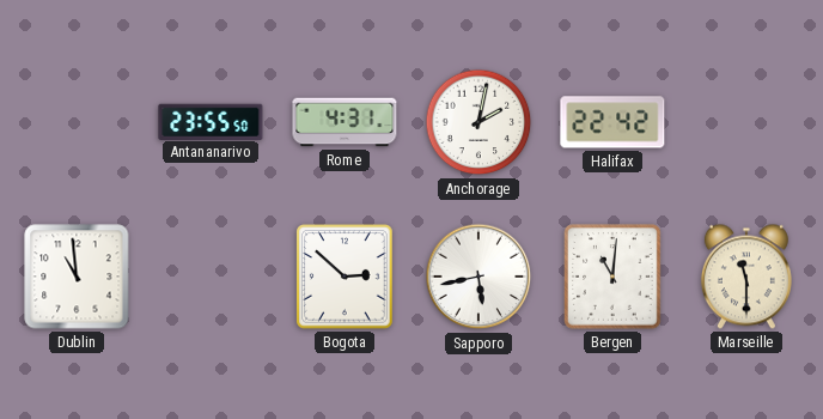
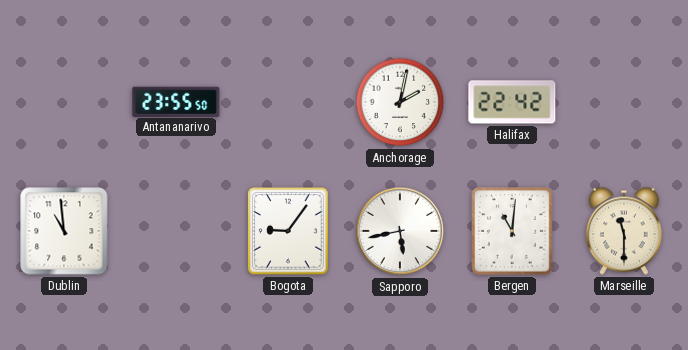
Rome: 4:31 -> none (345, 122)
Bogota: 2:52 -> 9:06 (288, 231)
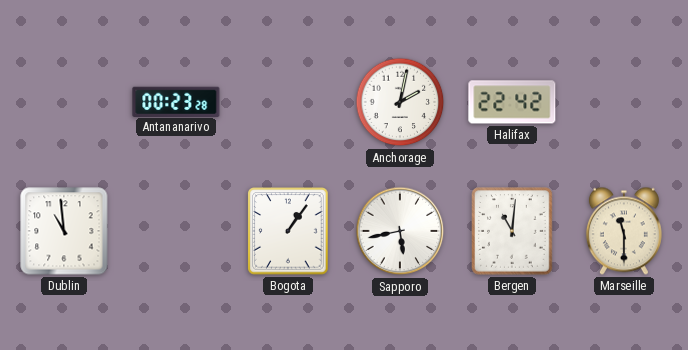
Antananarivo: 23:55 -> 00:23 (176, 101)
Bogota: 9:06 -> 1:06 (288, 231)
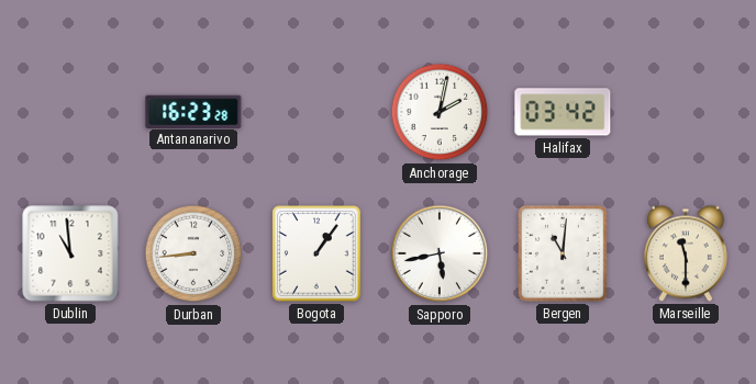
Antananarivo: 00:23 -> 16:23 (193, 111)
Halifax: 22:42 -> 03:42 (563, 112)
Durban: none -> 8:44 (193, 253)
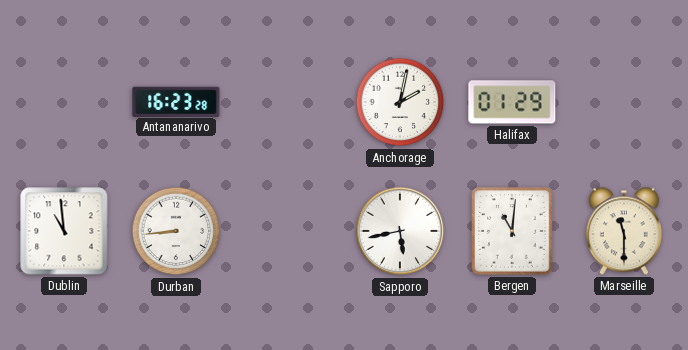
Halifax: 03:42 -> 01:29 (512, 102)
Bogota: 1:06 -> none (316, 253)
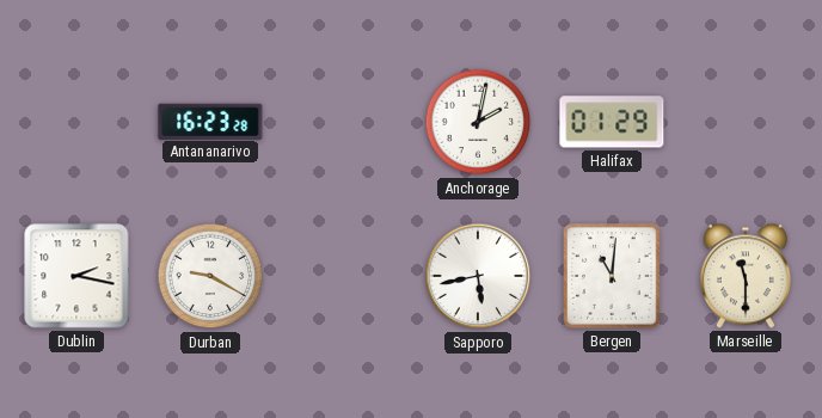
Dublin: 10:59 -> 2:17 (76, 276)
Durban: 8:44 -> 9:20 (210, 276)
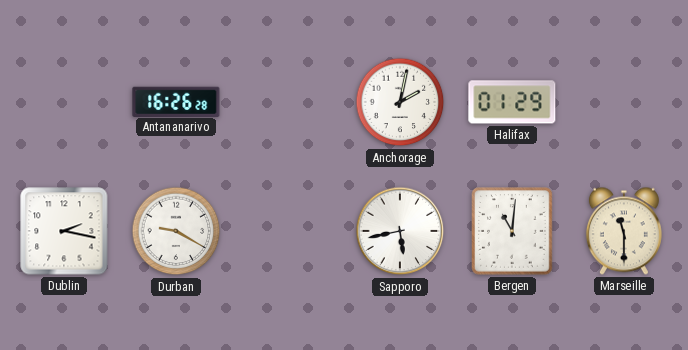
Antananarivo: 16:23 -> 16:26 (176, 101)
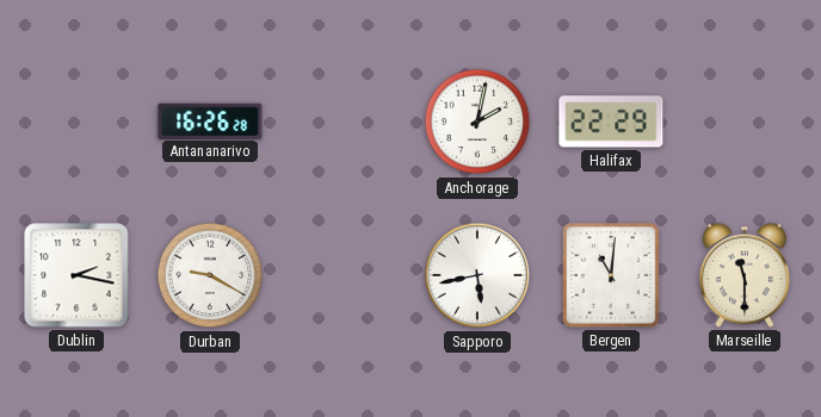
Halifax: 01:29 -> 22:29 (611, 122)
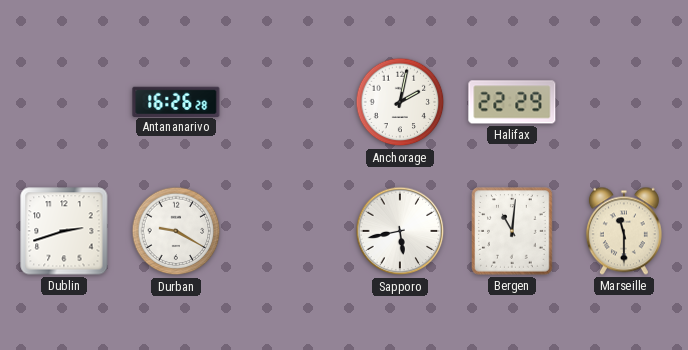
Dublin: 2:17 -> 2:42 (64, 231)
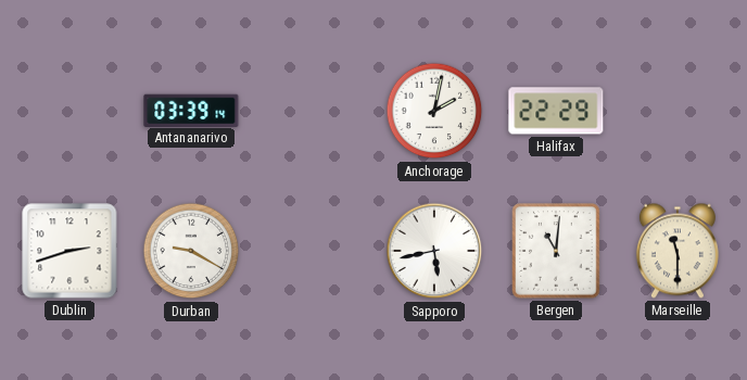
Antananarivo: 16:26 -> 03:39 (191, 110)
